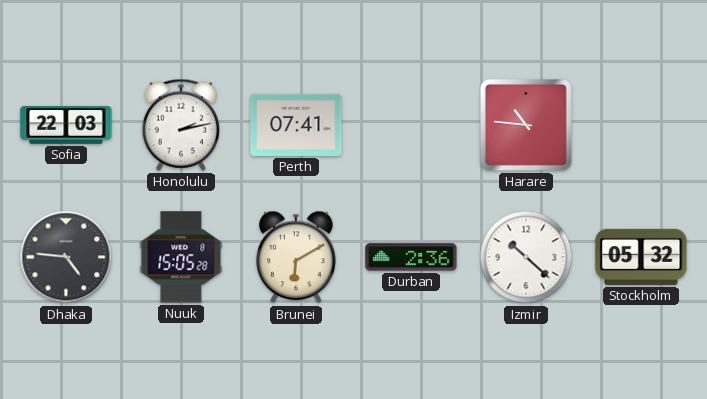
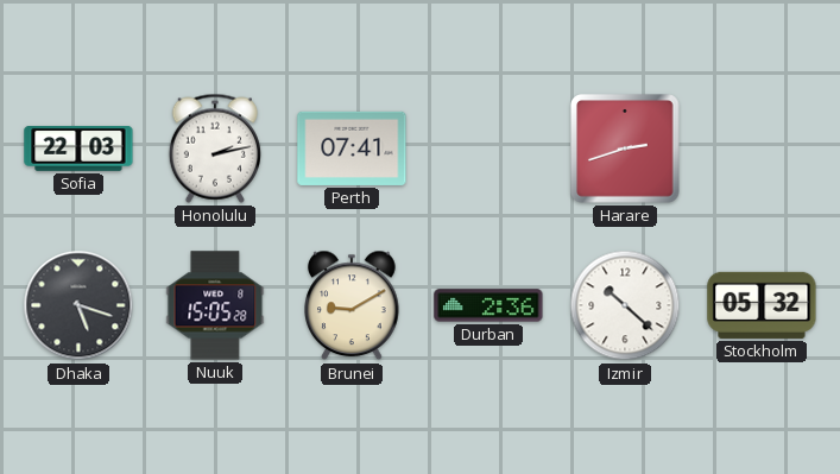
Harare: 10:46 -> 2:42 (626, 150)
Dhaka: 4:46 -> 5:18 (78, 305)
Brunei: 6:10 -> 9:10 (352, 305)
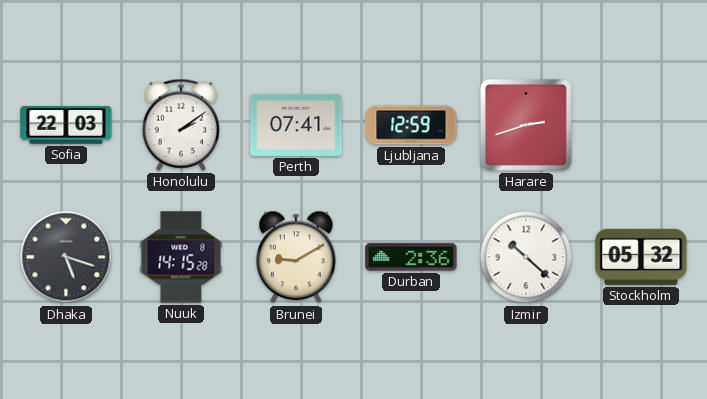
Honolulu: 2:13 -> 2:09 (181, 125)
Ljubljana: none -> 12:59 (411, 125)
Nuuk: 15:05 -> 14:15 (181, 257)
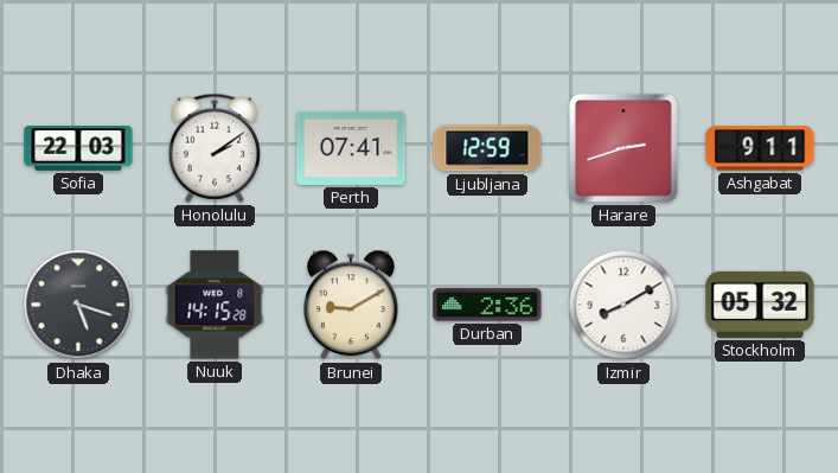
Ashgabat: none -> 9:11 (760, 148)
Izmir: 10:22 -> 8:10 (623, 305)
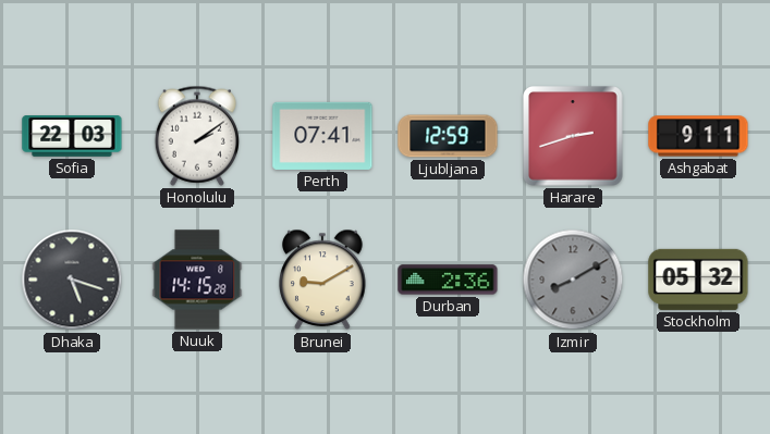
Izmir dial: white -> grey (573, 280)
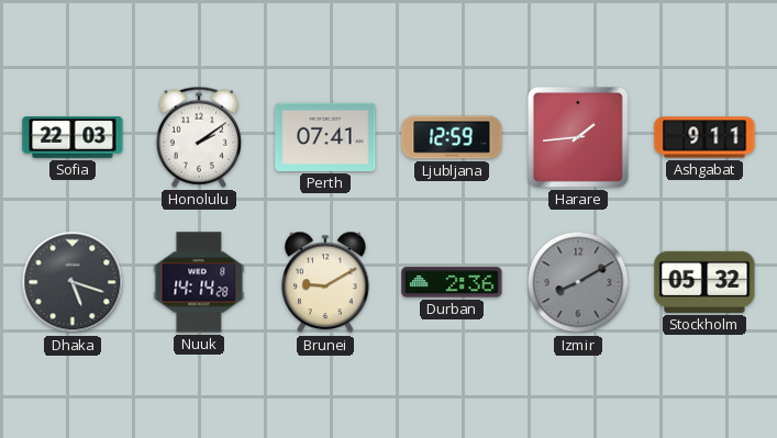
Harare: 2:42 -> 1:44 (579, 138)
Nuuk: 14:15 -> 14:14 (199, 282)
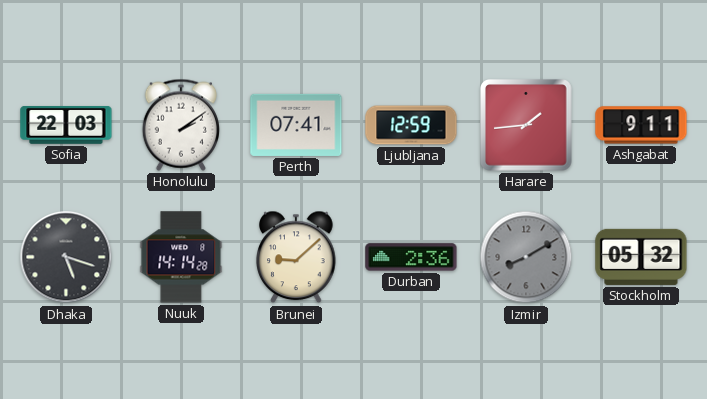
Brunei: 9:10 -> 9:08 (296, 257)
